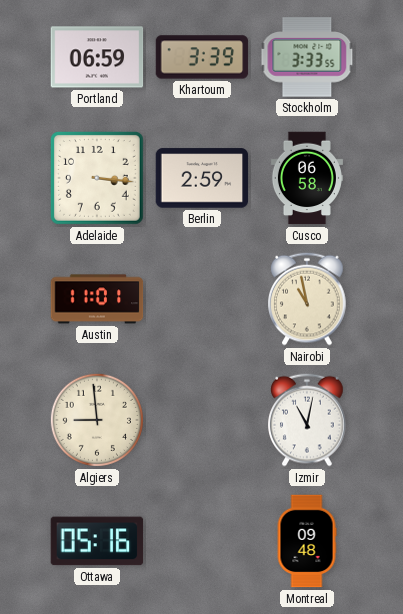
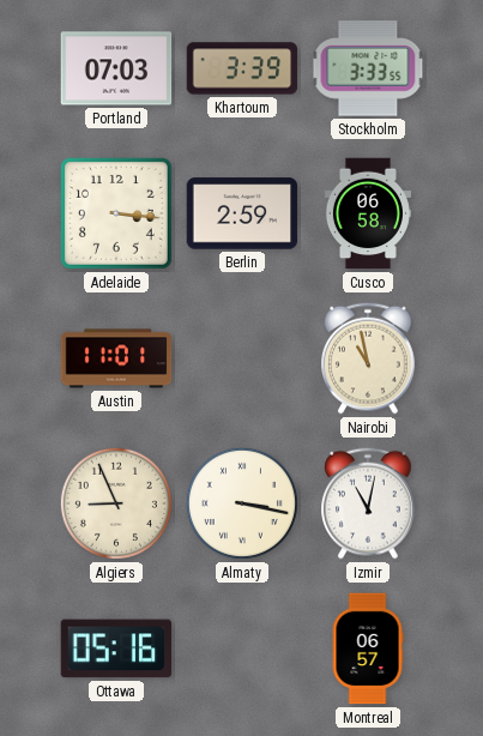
Portland: 06:59 -> 07:03 (116, 68)
Algiers: 8:59 -> 8:56 (116, 503)
Almaty: none -> 3:17 (242, 503)
Montreal: 09:48 -> 06:57 (368, 648)
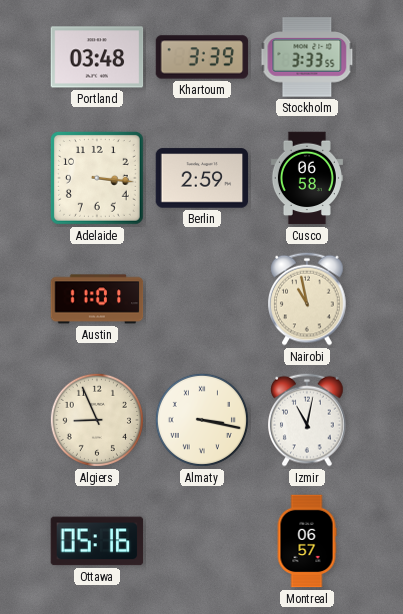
Portland: 07:03 -> 03:48 (97, 57)
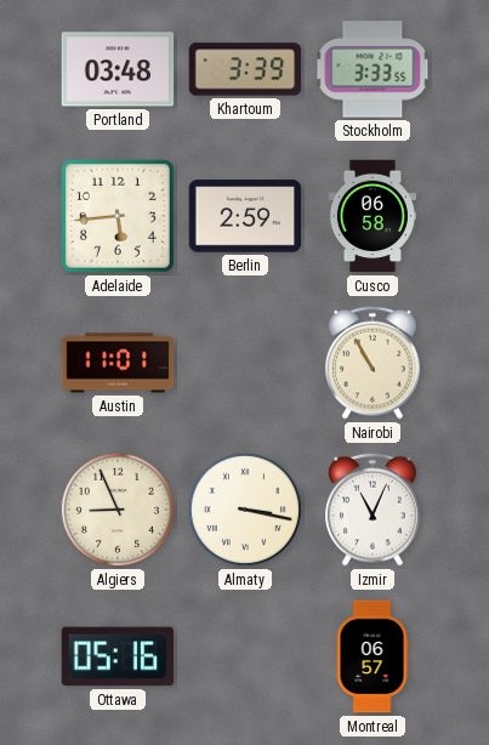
Adelaide: 3:16 -> 5:44 (118, 216)
Nairobi: 10:58 -> 10:55 (373, 363)
Izmir: 11:02 -> 11:04 (373, 510)
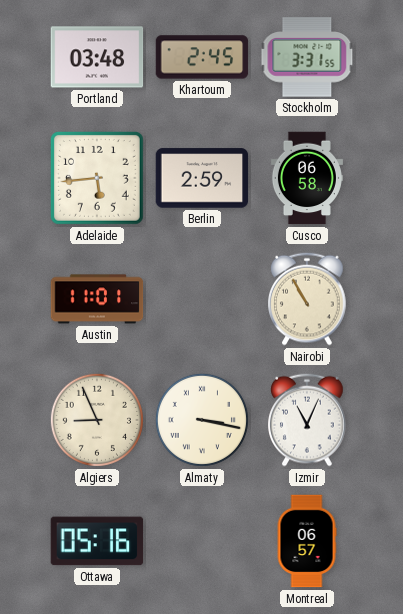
Khartoum: 3:39 -> 2:45 (202, 57)
Stockholm: 3:33 -> 3:31 (307, 57)
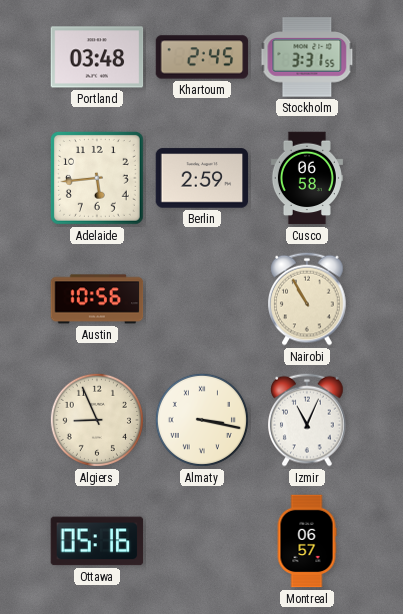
Austin: 11:01 -> 10:56 (97, 299)
